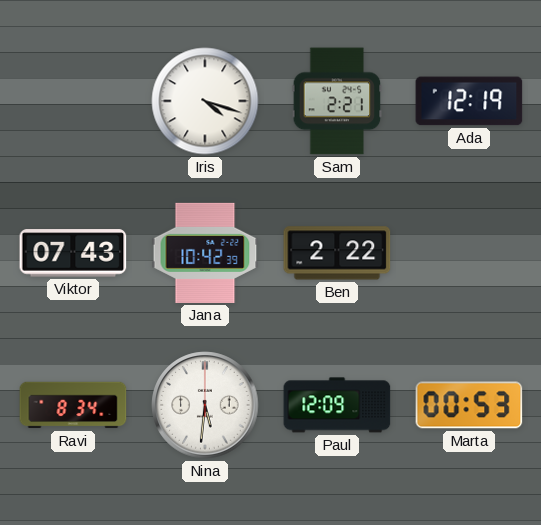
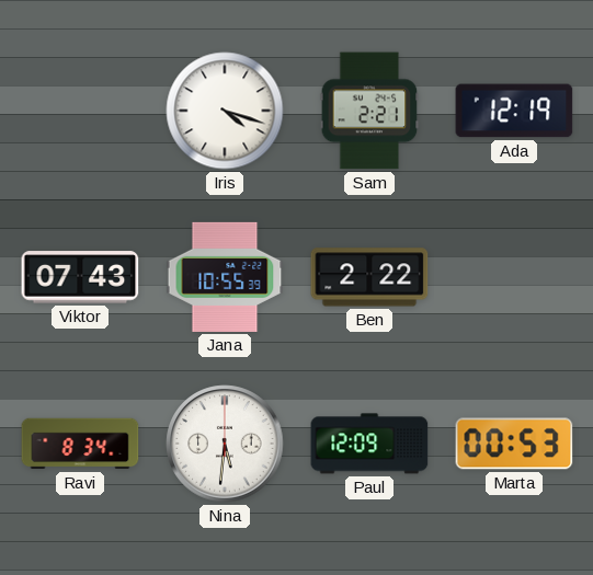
Jana: 10:42 -> 10:55 (225, 277)
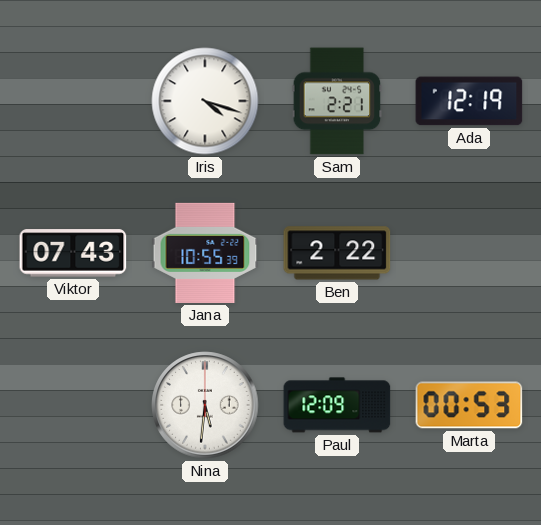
Ravi: 8:34 -> none (80, 444)
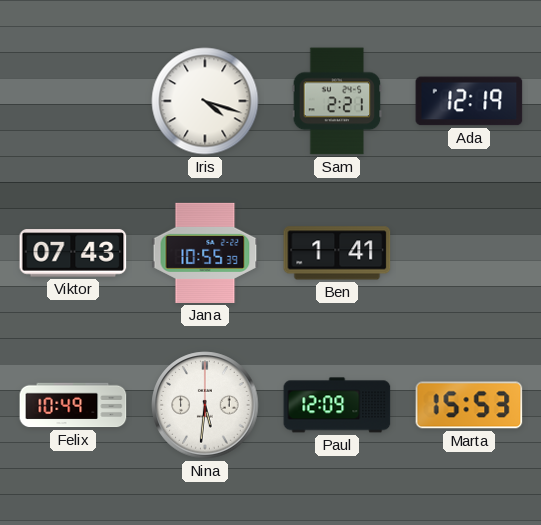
Ben: 2:22 -> 1:41 (337, 253)
Felix: none -> 10:49 (73, 405)
Marta: 00:53 -> 15:53 (469, 405)
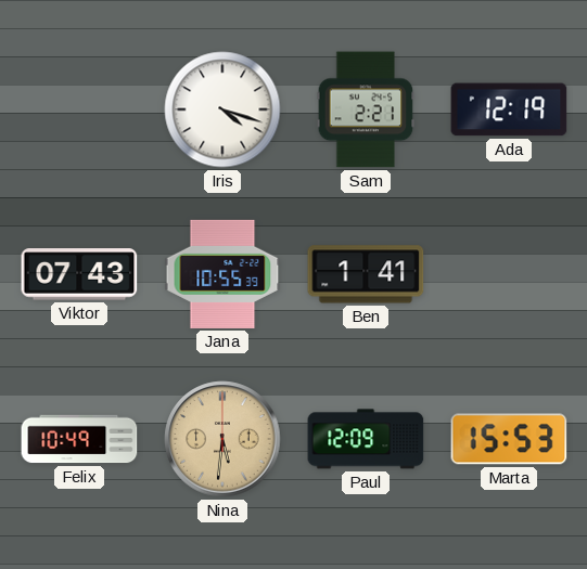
Nina dial: white -> champagne (222, 439)
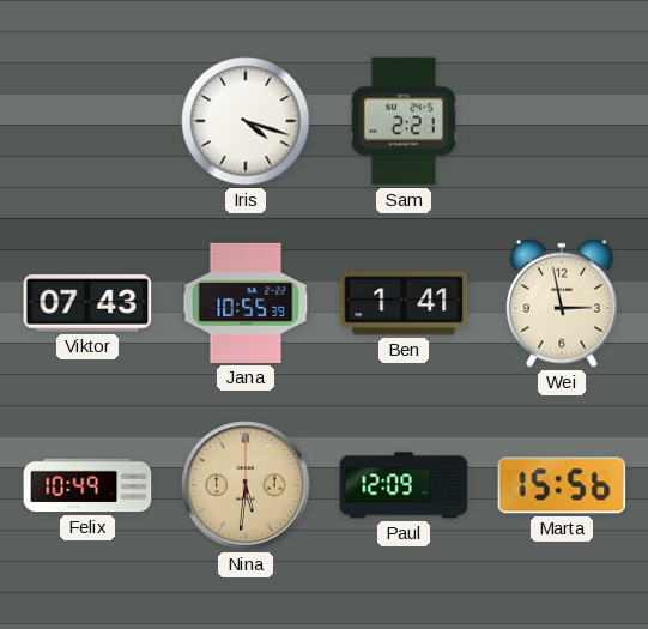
Ada: 12:19 -> none (509, 109)
Wei: none -> 2:58 (563, 303)
Marta: 15:53 -> 15:56 (562, 485)
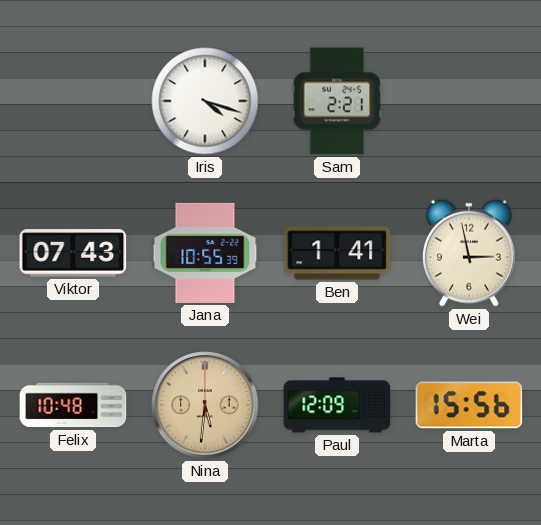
Felix: 10:49 -> 10:48 (73, 405)
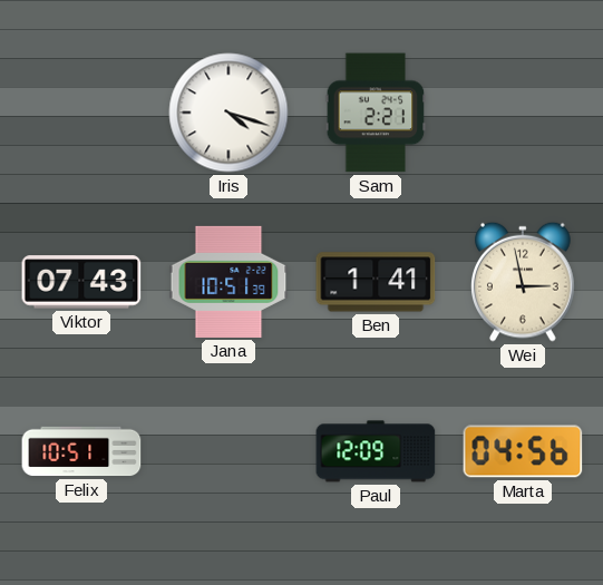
Jana: 10:55 -> 10:51 (228, 282)
Felix: 10:48 -> 10:51 (81, 451)
Nina: 5:31 -> none (205, 405)
Marta: 15:56 -> 04:56 (523, 451)
